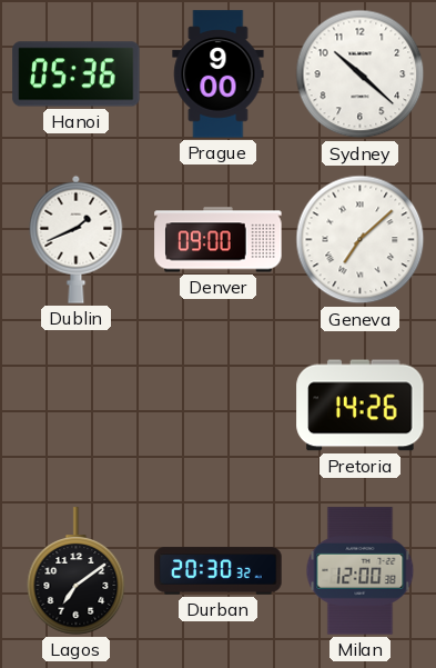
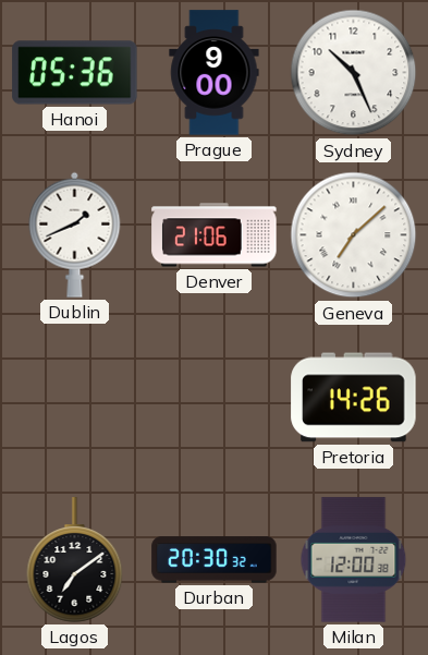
Sydney: 10:22 -> 10:26 (354, 73)
Denver: 09:00 -> 21:06 (215, 235)
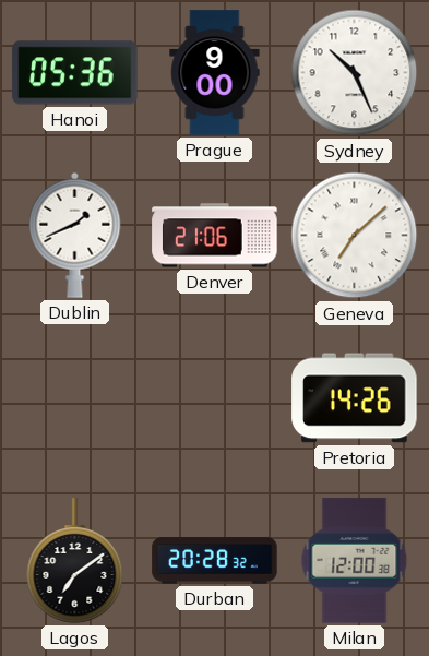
Durban: 20:30 -> 20:28 (215, 561)
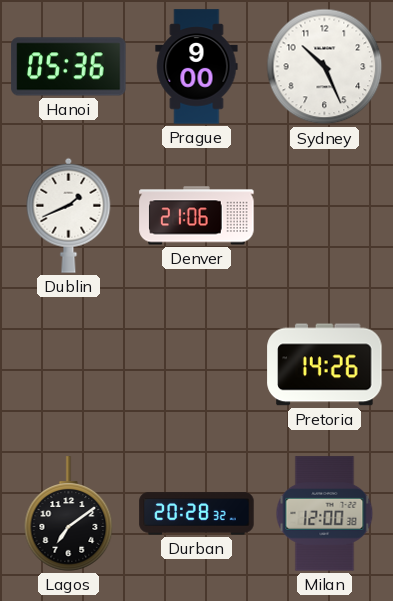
Geneva: 7:08 -> none (355, 236)
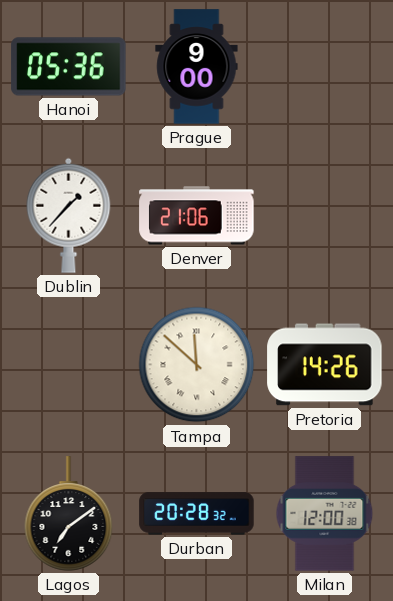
Sydney: 10:26 -> none (325, 67)
Dublin: 1:41 -> 1:37 (69, 215)
Tampa: none -> 11:52 (197, 365)
